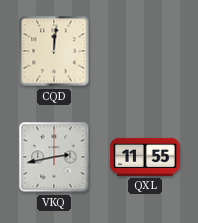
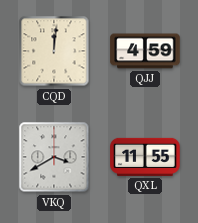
QJJ: none -> 4:59 (145, 51)
VKQ: 2:43 -> 3:40 (54, 157)
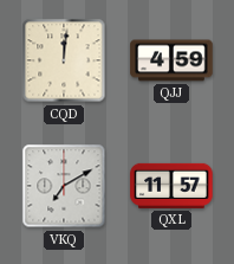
VKQ: 3:40 -> 7:10 (64, 186)
QXL: 11:55 -> 11:57 (171, 186)
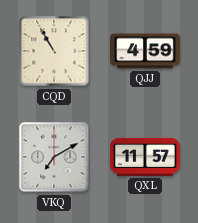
CQD: 12:01 -> 10:55 (54, 51)
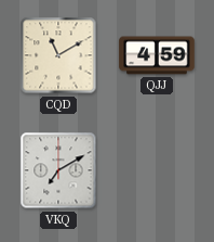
CQD: 10:55 -> 11:10 (58, 55)
QXL: 11:57 -> none (145, 157)
